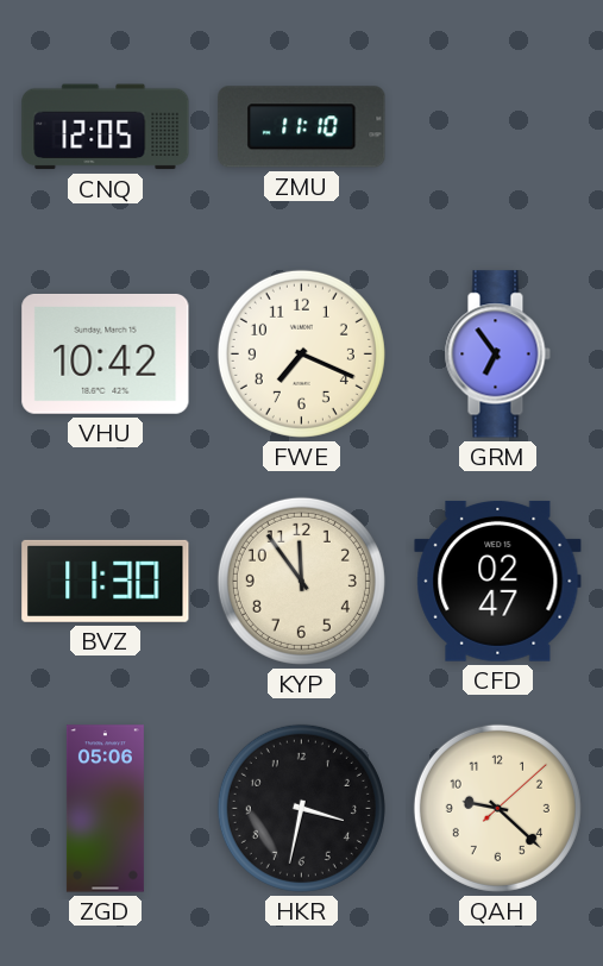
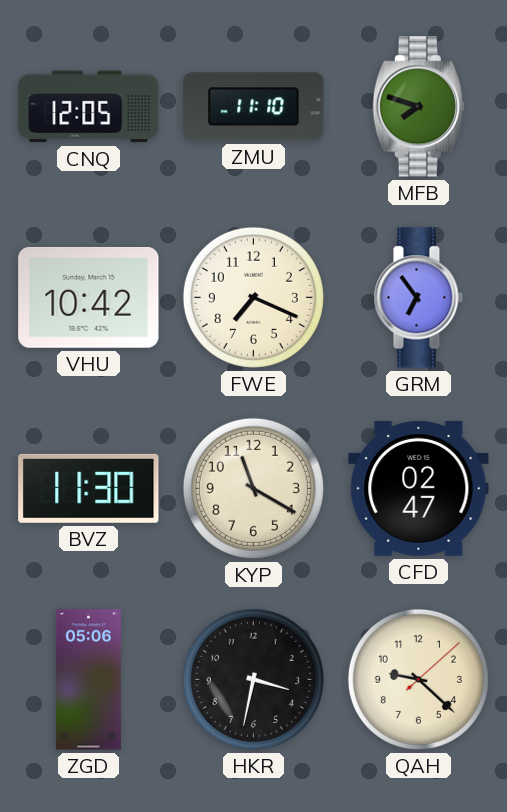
MFB: none -> 7:48 (418, 107)
KYP: 11:54 -> 11:20 (253, 488)
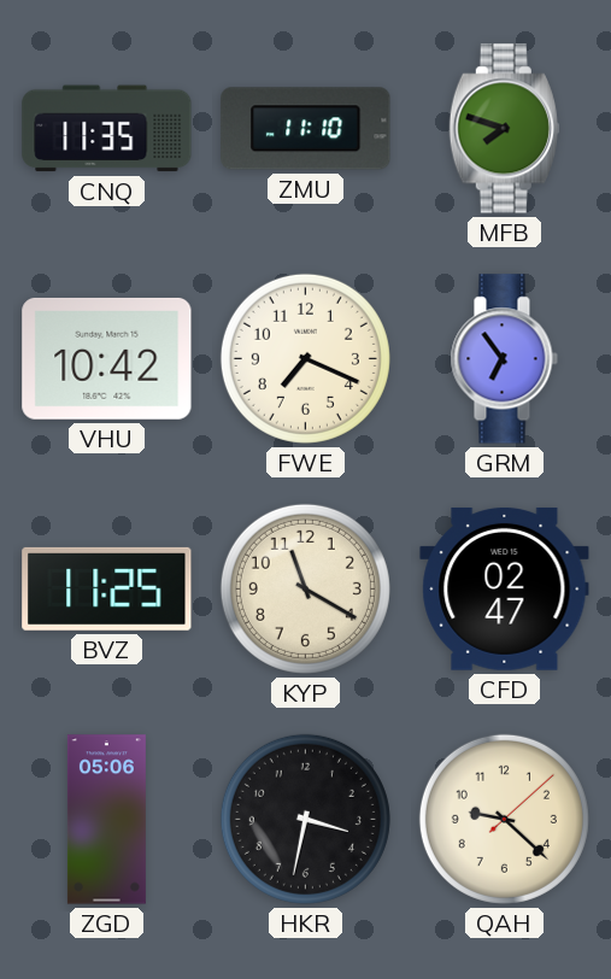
CNQ: 12:05 -> 11:35 (107, 129)
BVZ: 11:30 -> 11:25 (107, 588)
